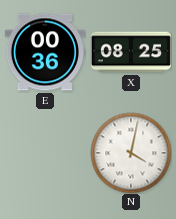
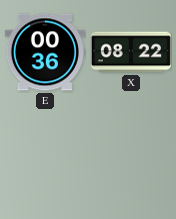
X: 08:25 -> 08:22 (131, 52)
N: 4:02 -> none (131, 153)
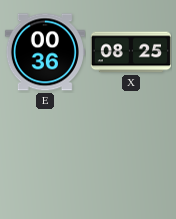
X: 08:22 -> 08:25 (131, 52)
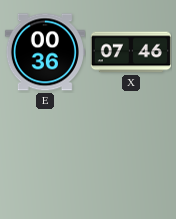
X: 08:25 -> 07:46 (131, 52)
